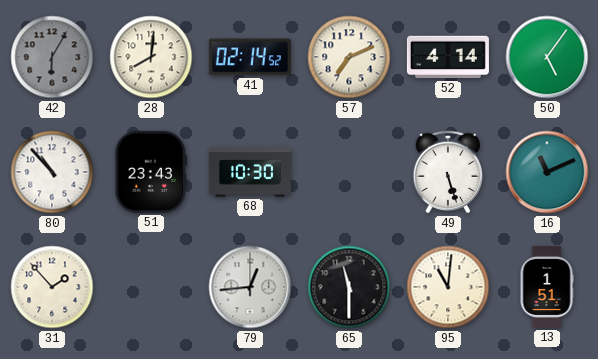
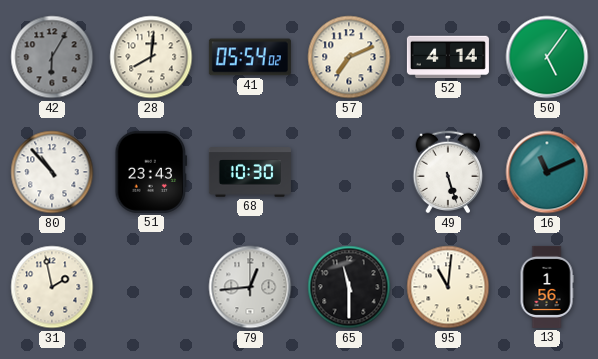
41: 02:14 -> 05:54 (250, 57)
31: 1:53 -> 1:58 (52, 287)
13: 1:51 -> 1:56 (547, 287)
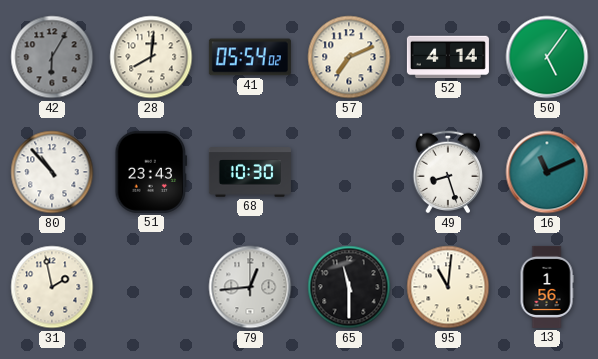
49: 5:27 -> 8:27 (448, 172)
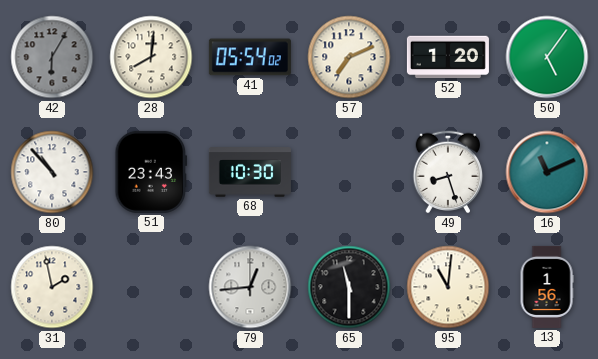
52: 4:14 -> 1:20 (448, 57)
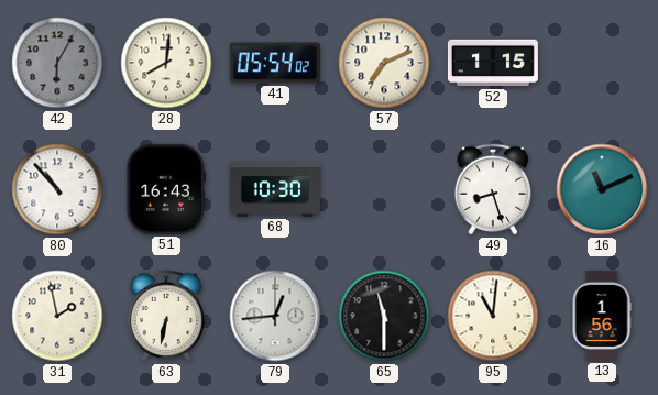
52: 1:20 -> 1:15 (493, 63)
50: 5:06 -> none (547, 57)
51: 23:43 -> 16:43 (166, 189)
63: none -> 6:32 (166, 316)
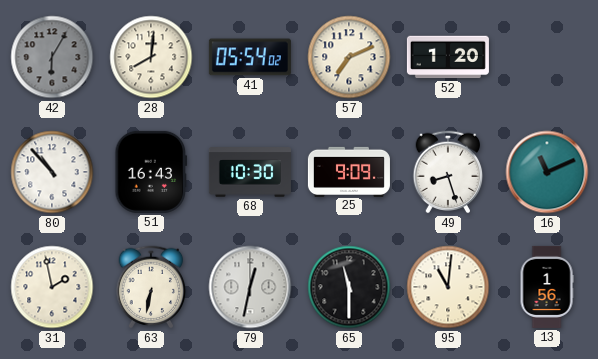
52: 1:15 -> 1:20 (448, 57)
25: none -> 9:09 (349, 171)
79: 12:44 -> 12:32 (250, 287)
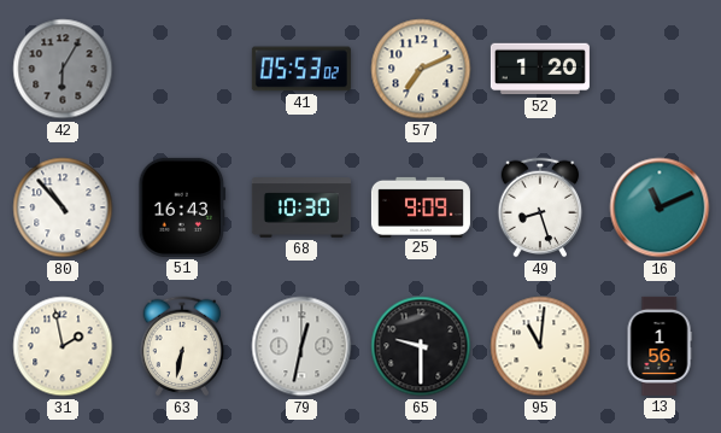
28: 8:01 -> none (151, 57)
41: 05:54 -> 05:53 (301, 69)
65: 11:30 -> 9:30 (421, 346)
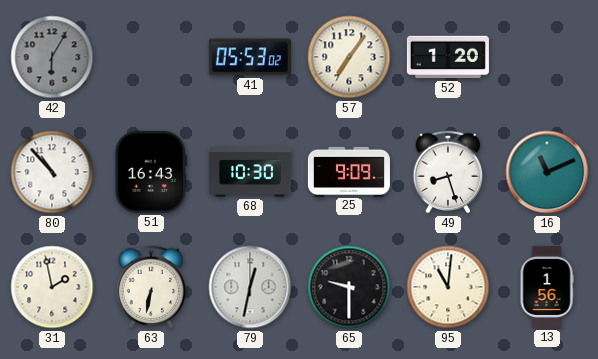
57: 7:11 -> 7:06 (349, 57)
